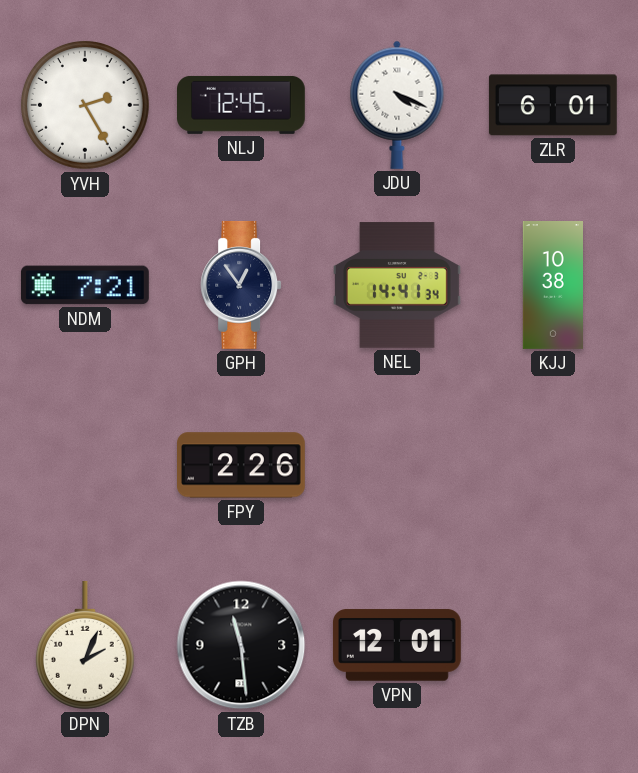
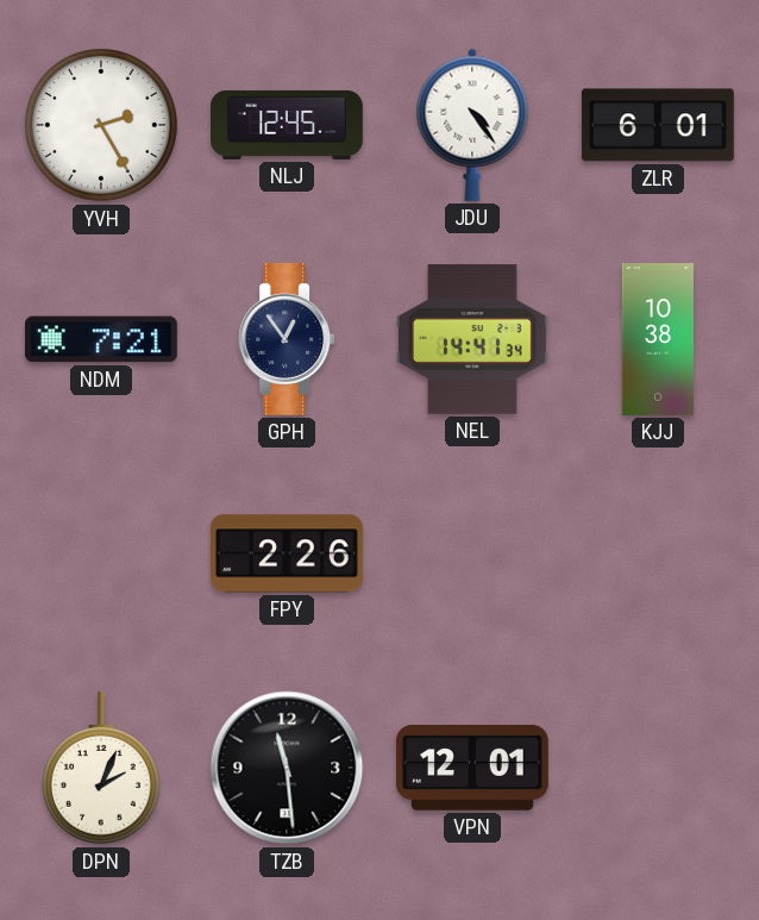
JDU: 4:19 -> 4:24 (472, 125)
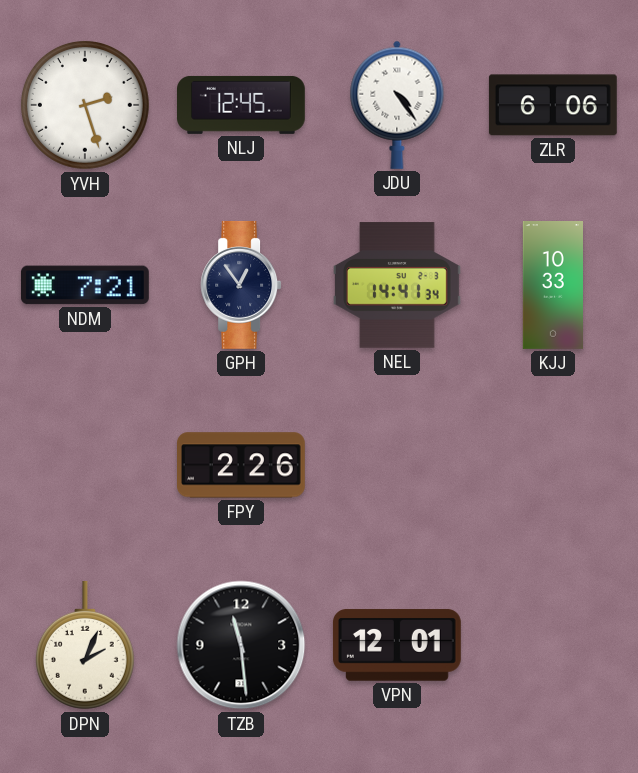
YVH: 2:25 -> 2:27 (85, 105)
ZLR: 6:01 -> 6:06 (553, 105)
KJJ: 10:38 -> 10:33 (552, 286)
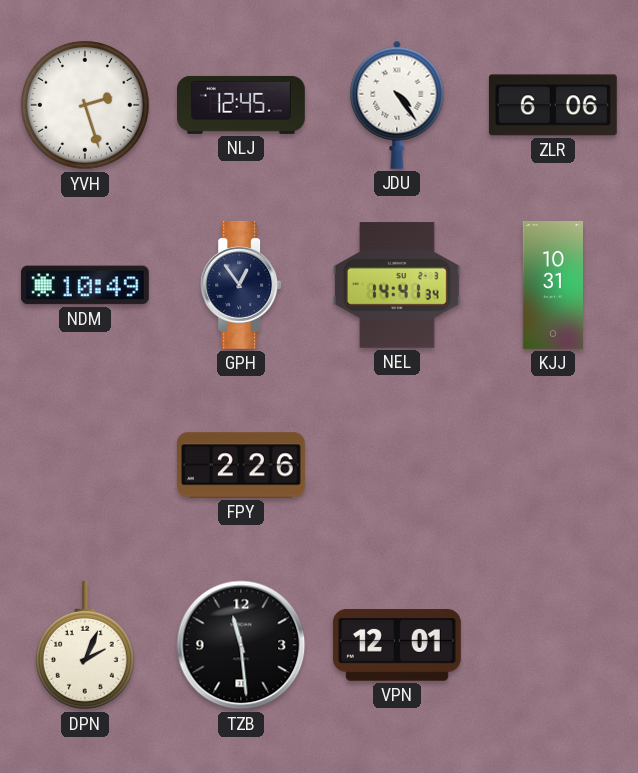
NDM: 7:21 -> 10:49 (85, 285)
KJJ: 10:33 -> 10:31 (552, 286)
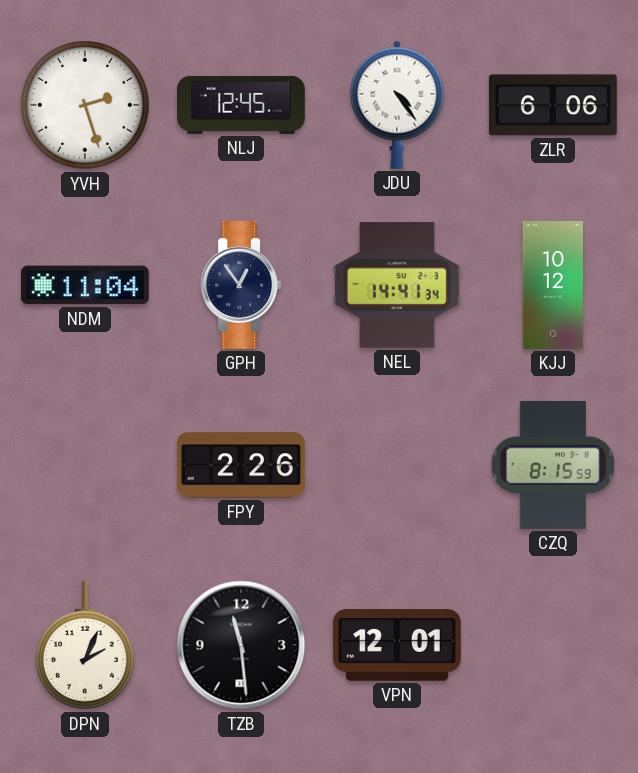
NDM: 10:49 -> 11:04 (85, 285)
KJJ: 10:31 -> 10:12 (552, 286)
CZQ: none -> 8:15 (553, 465)
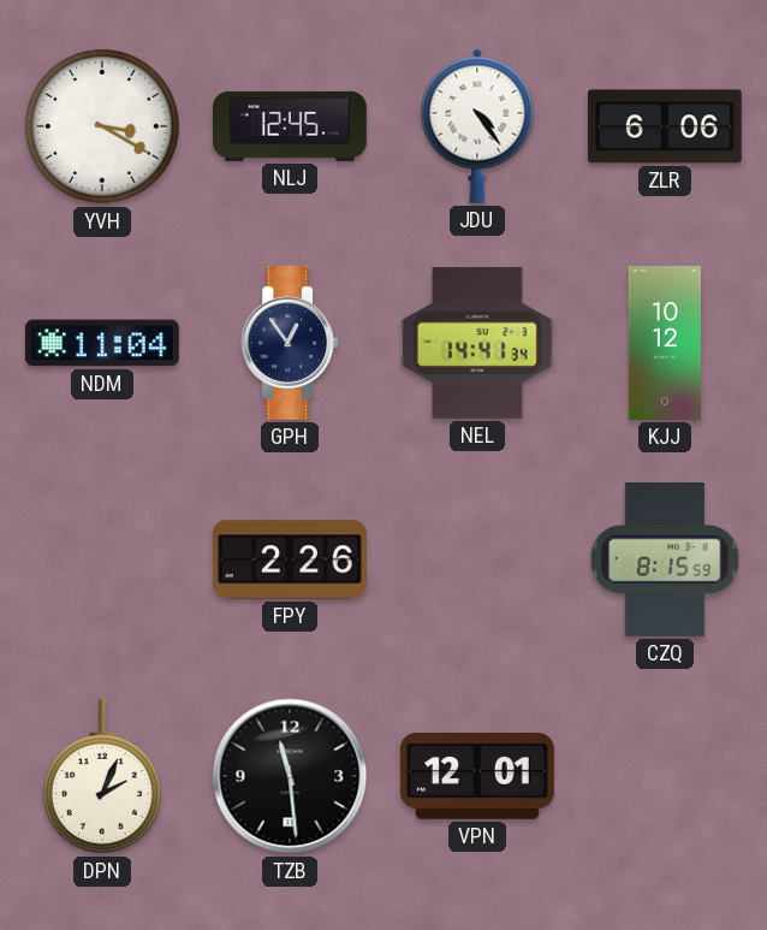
YVH: 2:27 -> 3:20 (102, 126)
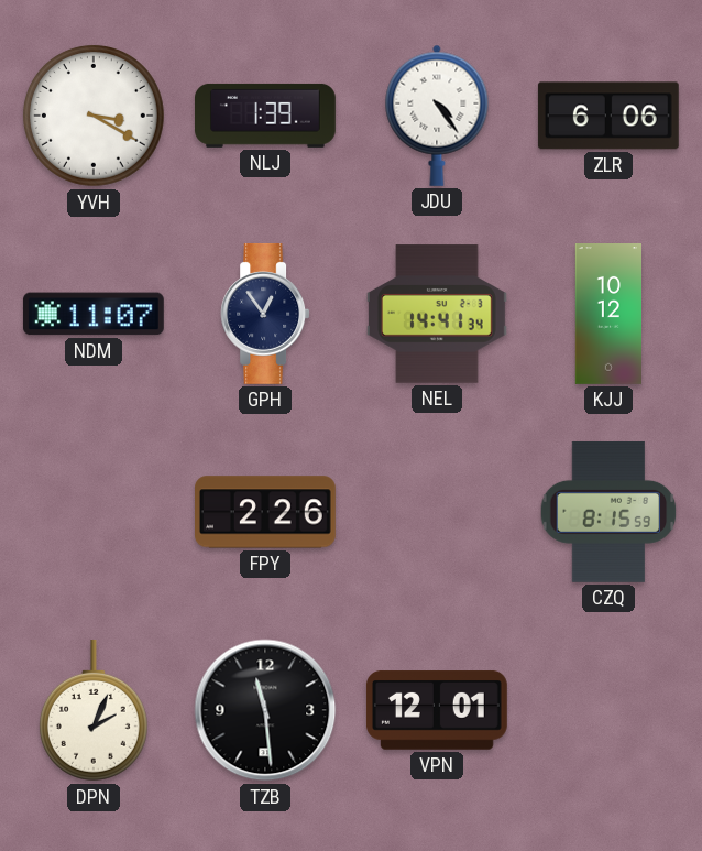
NLJ: 12:45 -> 1:39 (266, 116)
NDM: 11:04 -> 11:07 (94, 314)
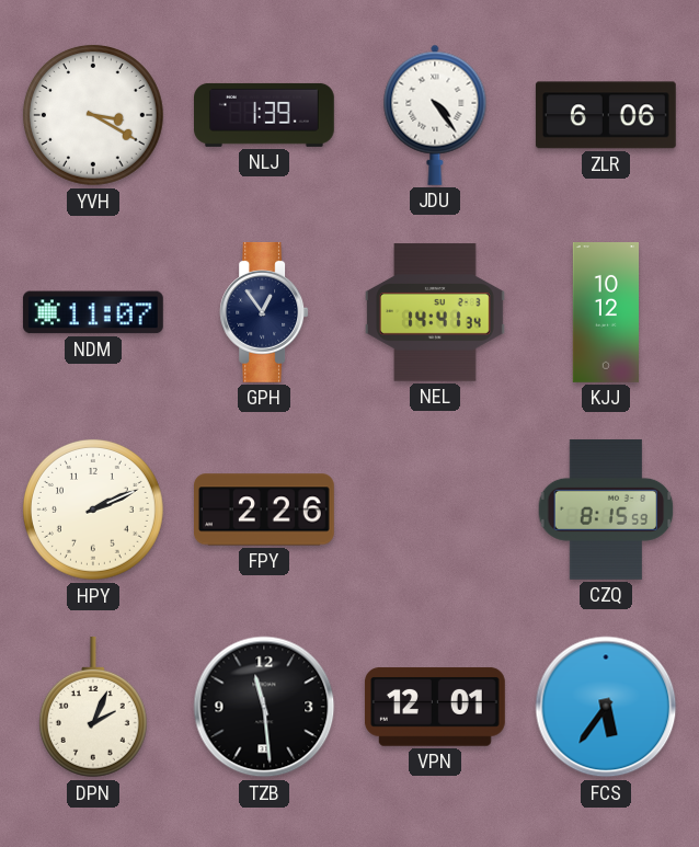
HPY: none -> 2:11 (93, 510)
FCS: none -> 5:36 (606, 707)
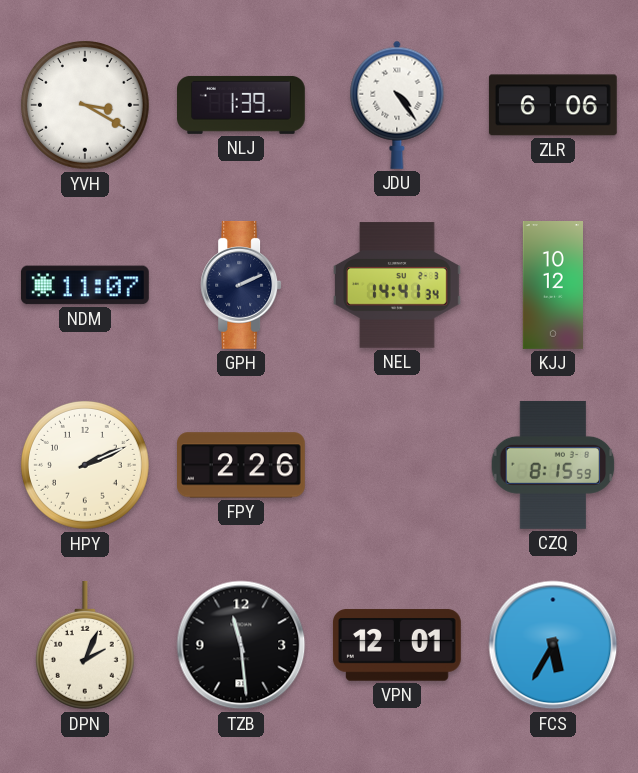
GPH: 12:54 -> 2:11 (241, 285)
FCS: 5:36 -> 5:35 (553, 645)
